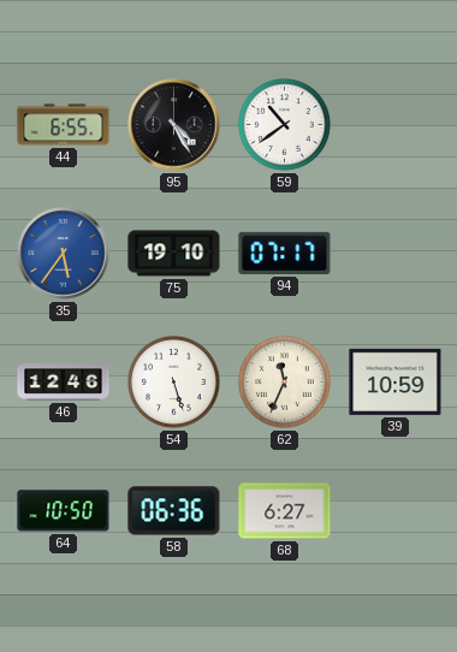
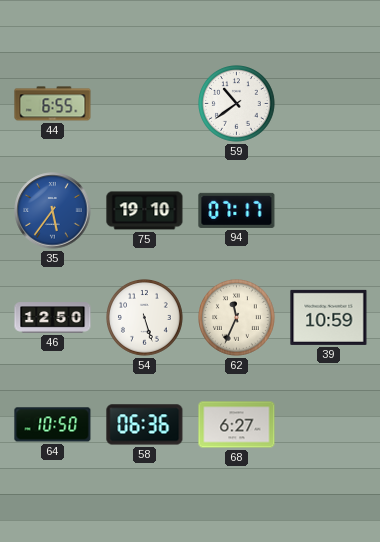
95: 4:25 -> none (174, 125)
46: 12:46 -> 12:50 (53, 318)
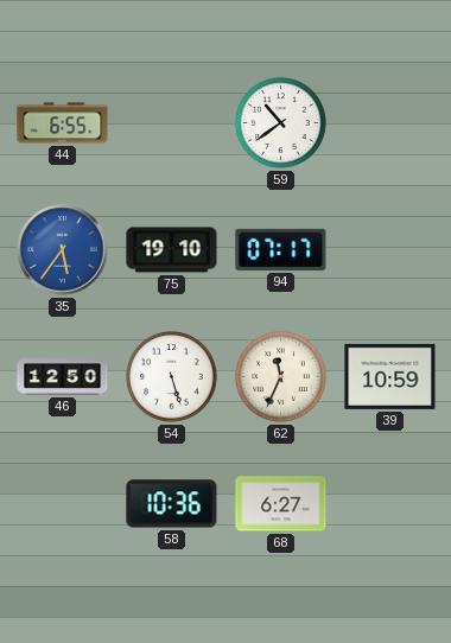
64: 10:50 -> none (53, 425)
58: 06:36 -> 10:36 (172, 504)
